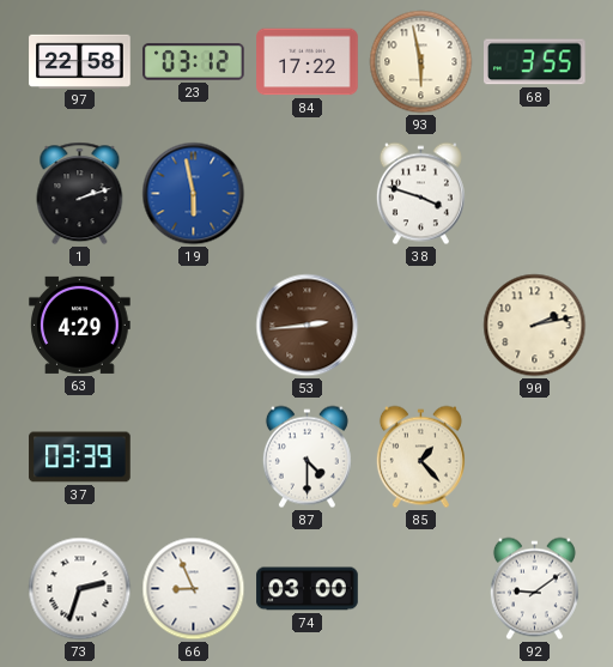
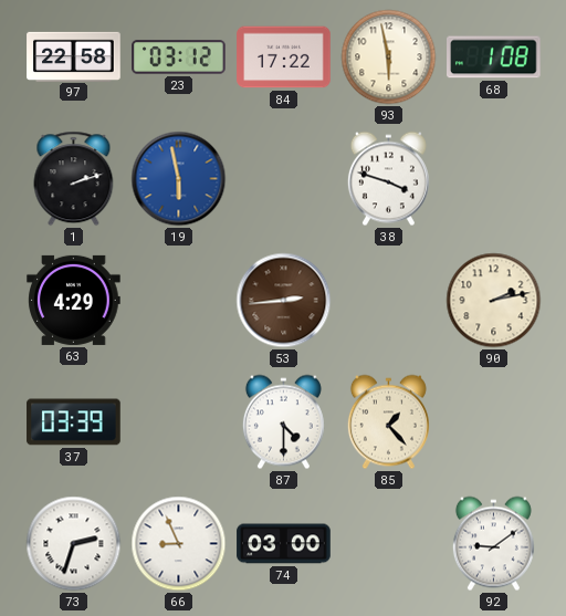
68: 3:55 -> 1:08 (494, 58)
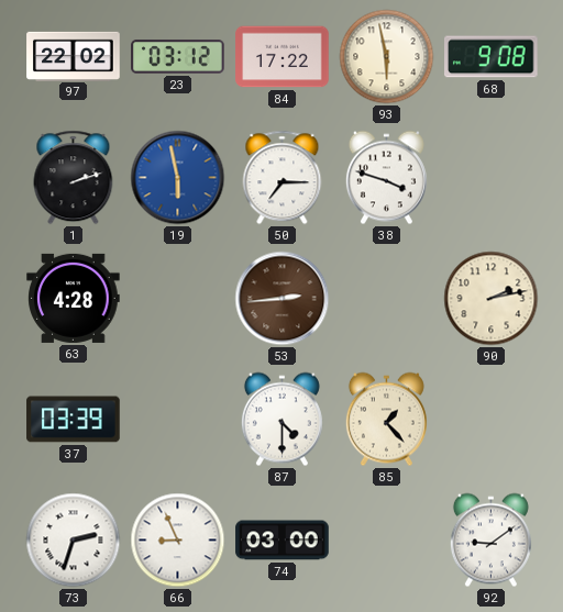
97: 22:58 -> 22:02 (74, 56)
68: 1:08 -> 9:08 (492, 57)
50: none -> 7:15 (283, 178)
63: 4:29 -> 4:28 (74, 298)
